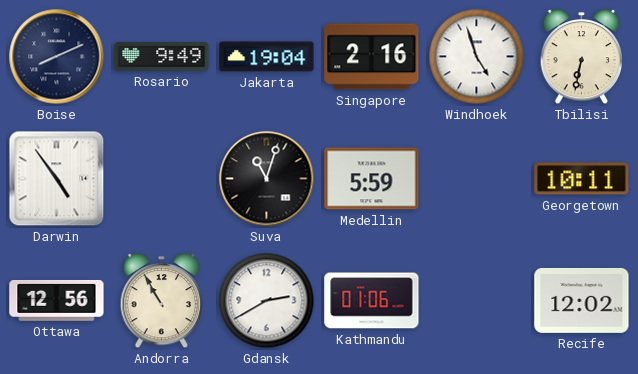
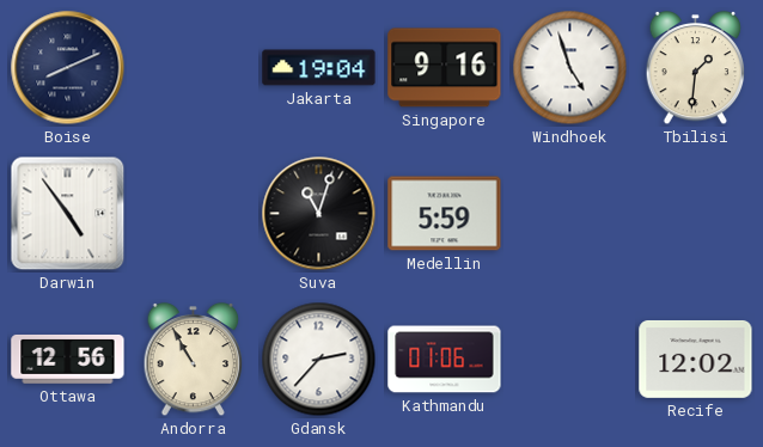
Rosario: 9:49 -> none (162, 57)
Singapore: 2:16 -> 9:16 (445, 68)
Tbilisi: 6:32 -> 1:31 (696, 68)
Georgetown: 10:11 -> none (582, 179)
Gdansk: 2:40 -> 2:37 (319, 360)
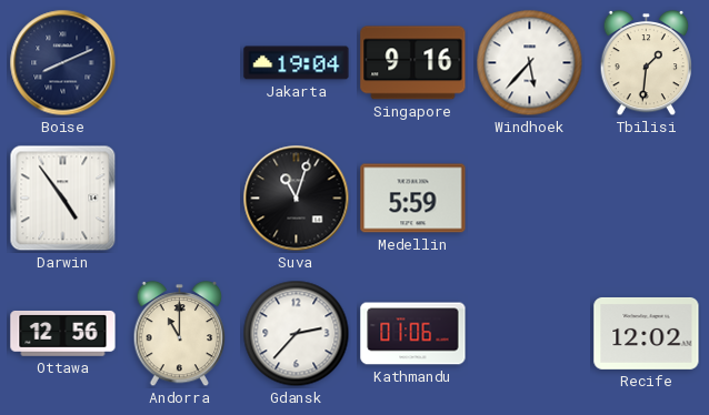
Windhoek: 4:57 -> 5:37 (530, 63)
Andorra: 10:55 -> 11:00 (180, 334)
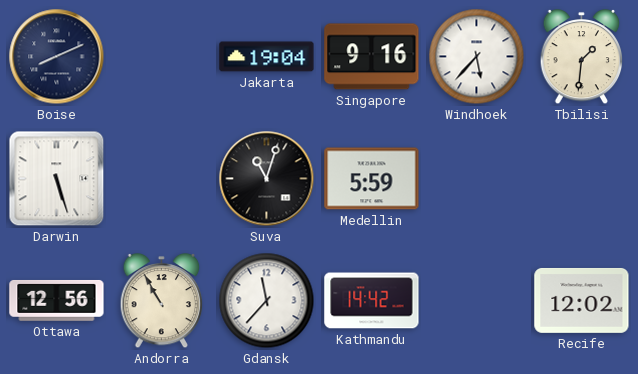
Darwin: 4:54 -> 5:27 (57, 179)
Andorra: 11:00 -> 10:55 (162, 301)
Gdansk: 2:37 -> 11:37 (267, 301)
Kathmandu: 01:06 -> 14:42 (372, 301)
